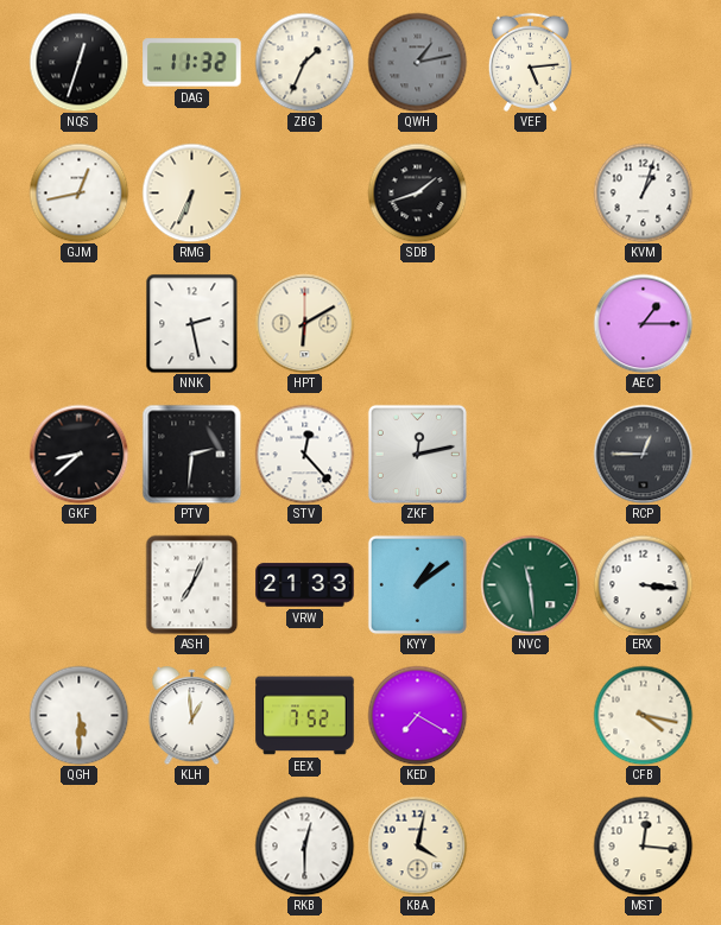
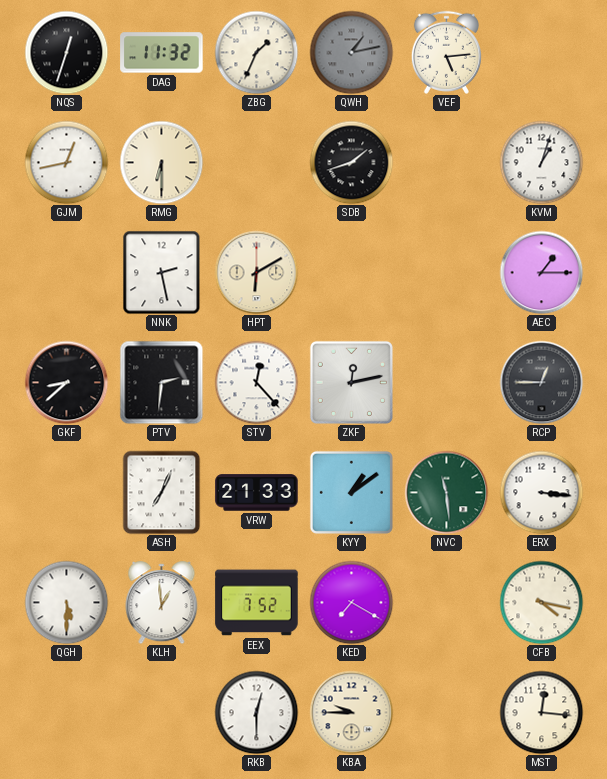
RMG: 6:34 -> 6:30 (161, 162)
KBA: 4:02 -> 9:45 (351, 712)
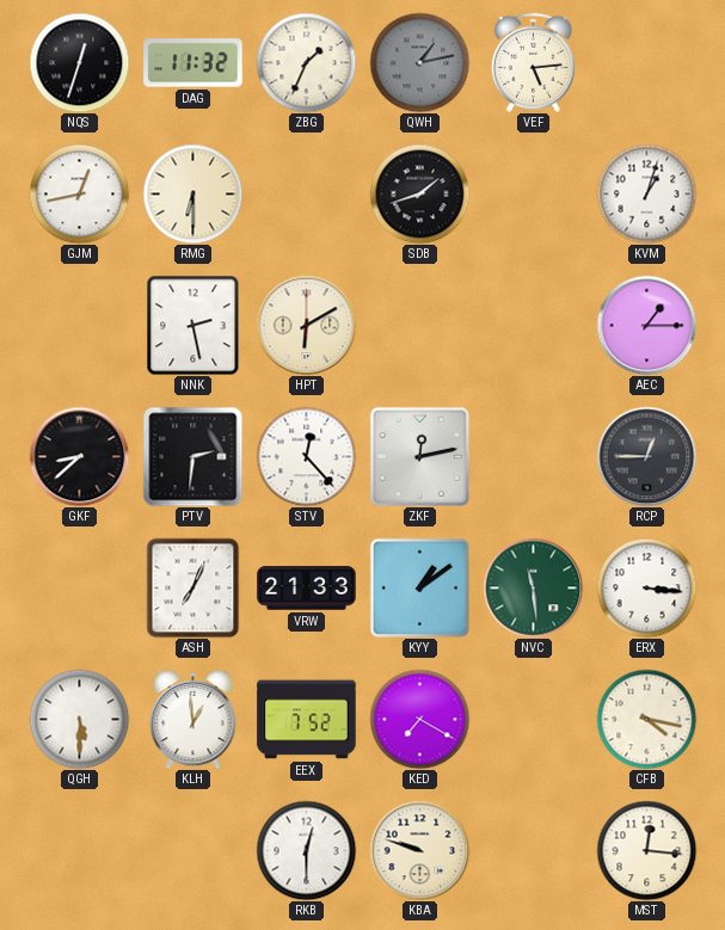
KBA: 9:45 -> 9:48 (419, 850)
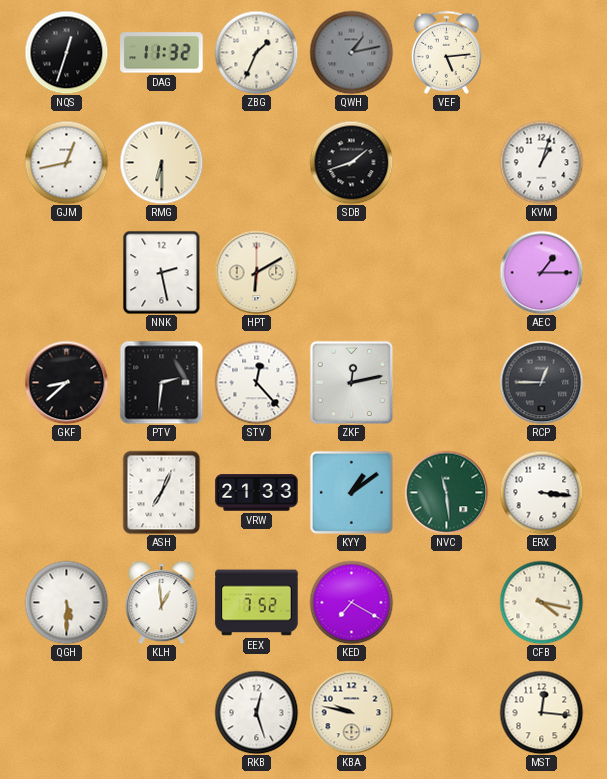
RKB: 12:30 -> 12:27 (256, 712)
KBA: 9:48 -> 9:47 (351, 712)
